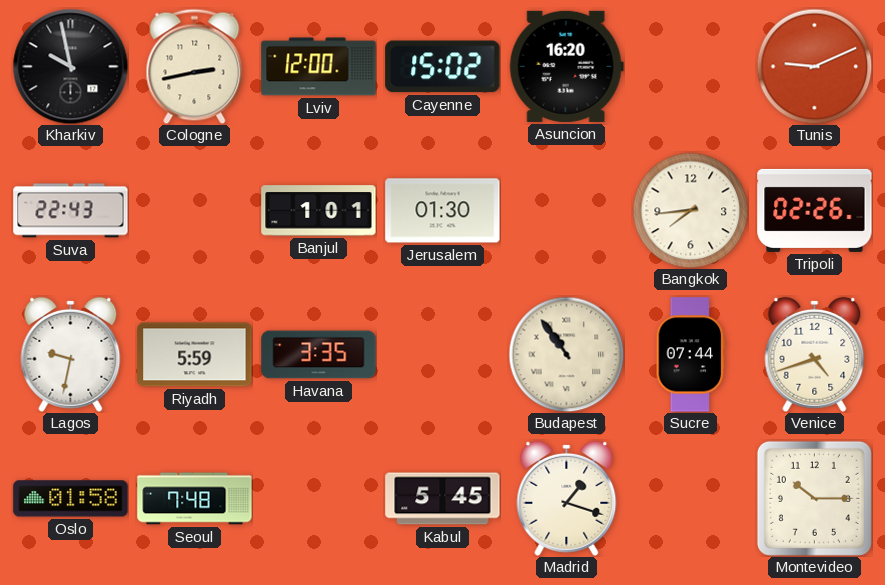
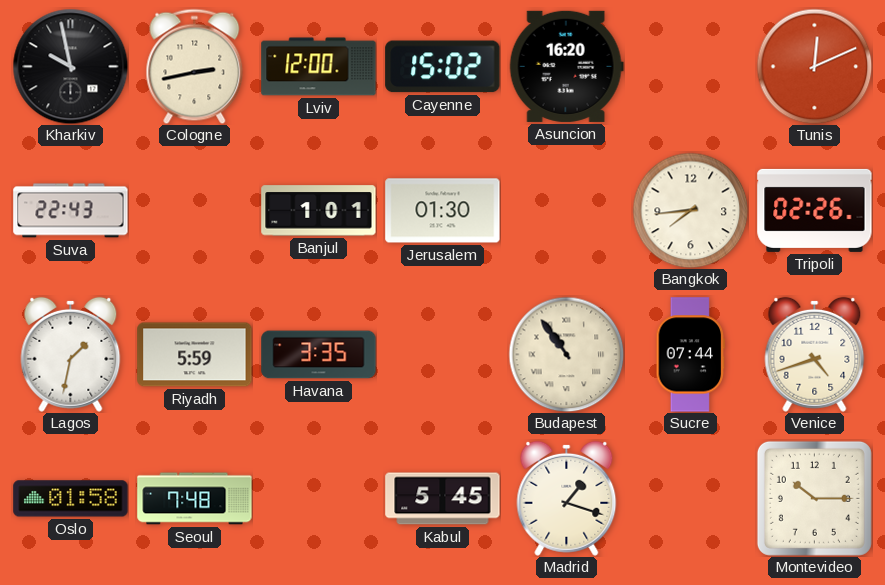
Tunis: 9:11 -> 12:11 (814, 66)
Lagos: 9:32 -> 1:32 (71, 354)
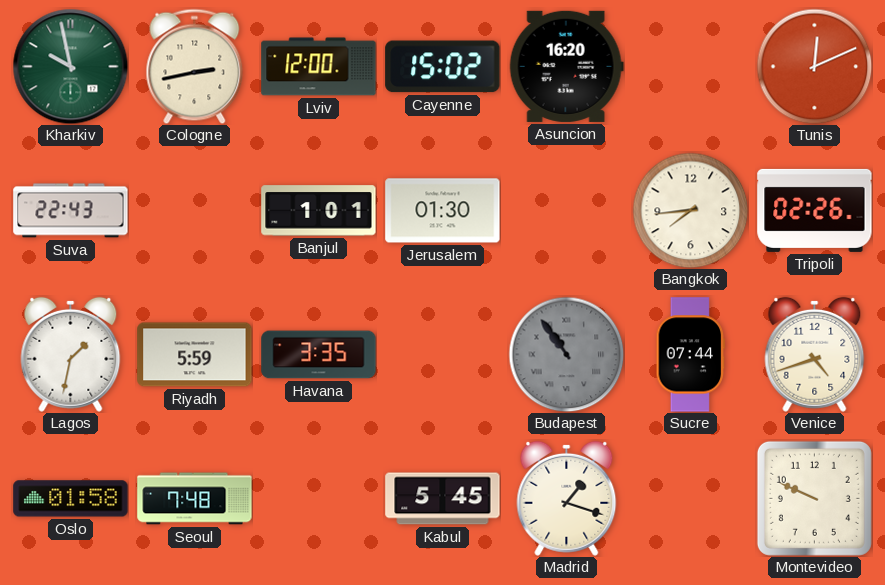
Kharkiv dial: black -> green (70, 66)
Budapest dial: cream -> grey (566, 354)
Montevideo: 10:15 -> 9:49 (814, 498)
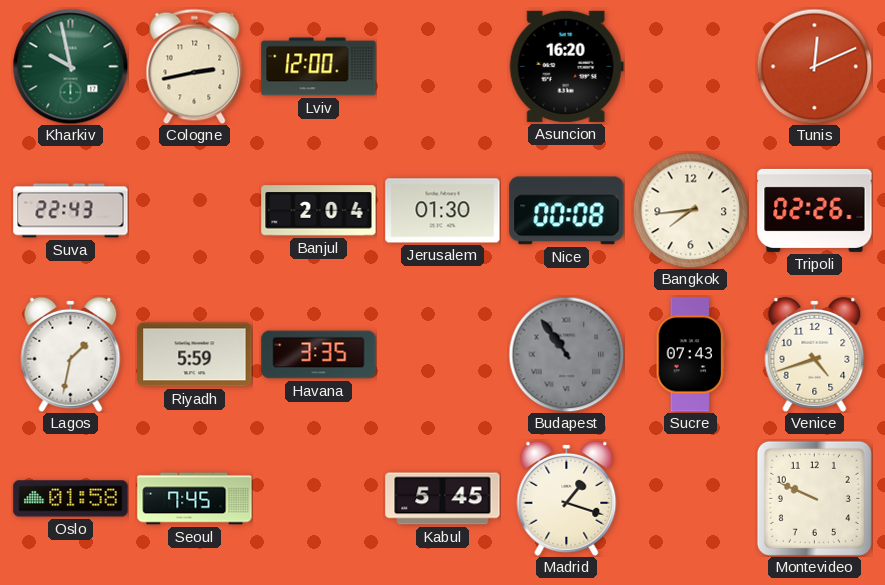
Cayenne: 15:02 -> none (443, 67)
Banjul: 1:01 -> 2:04 (319, 211)
Nice: none -> 00:08 (567, 211)
Sucre: 07:44 -> 07:43 (691, 355)
Seoul: 7:48 -> 7:45 (195, 499)
